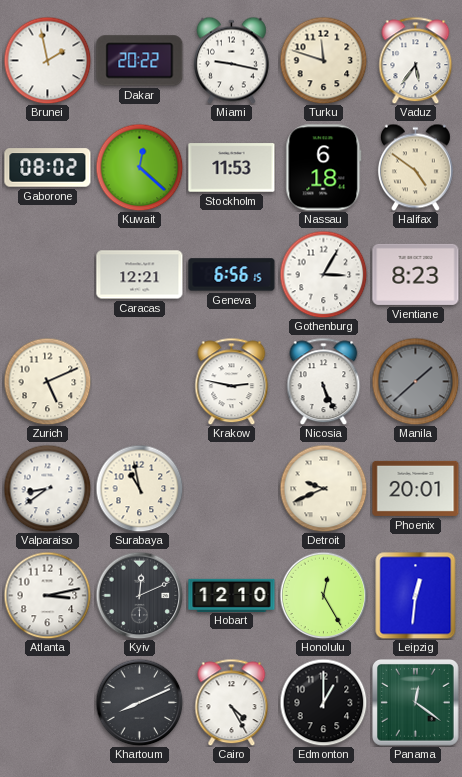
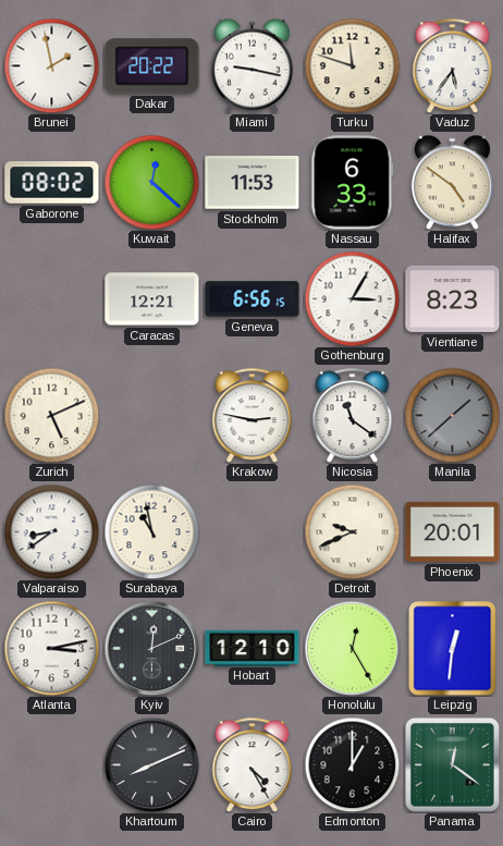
Nassau: 6:18 -> 6:33 (353, 183)
Nicosia: 5:26 -> 11:21 (353, 415)
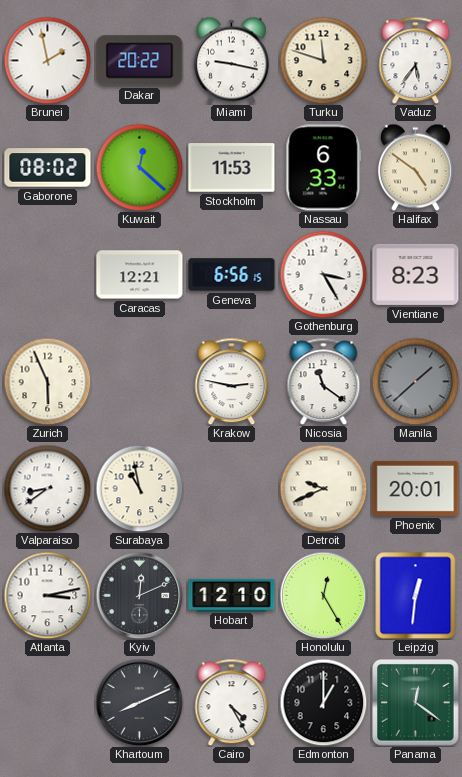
Gothenburg: 3:05 -> 3:25 (323, 274)
Zurich: 5:11 -> 5:56 (47, 381)
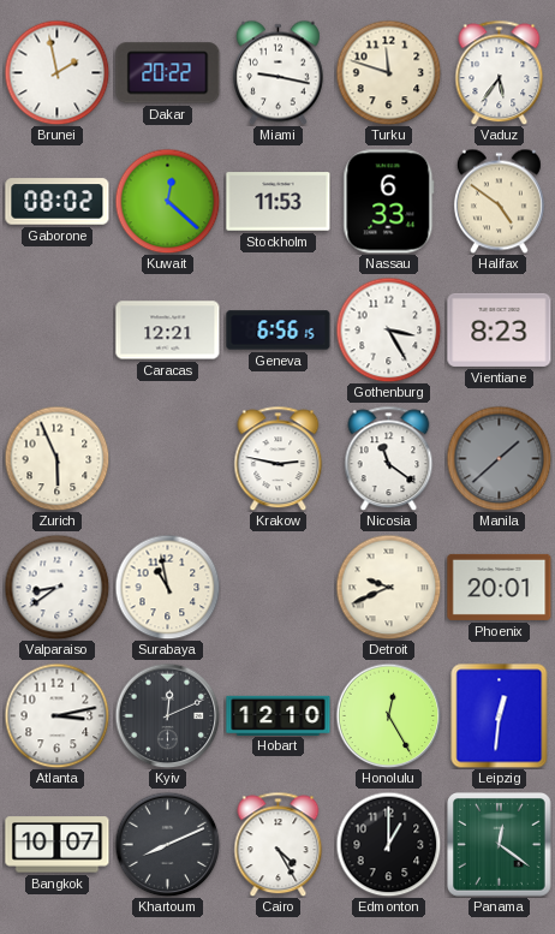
Bangkok: none -> 10:07 (58, 845)
